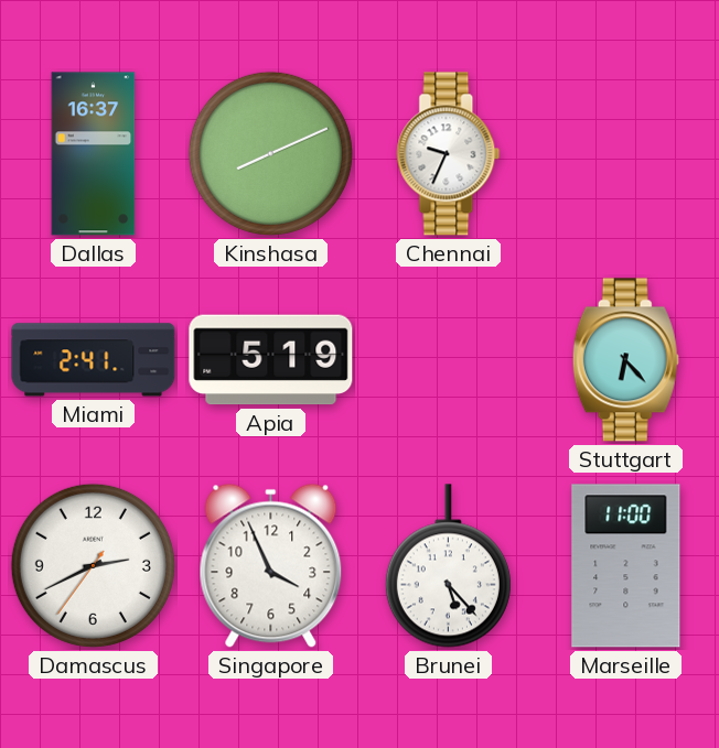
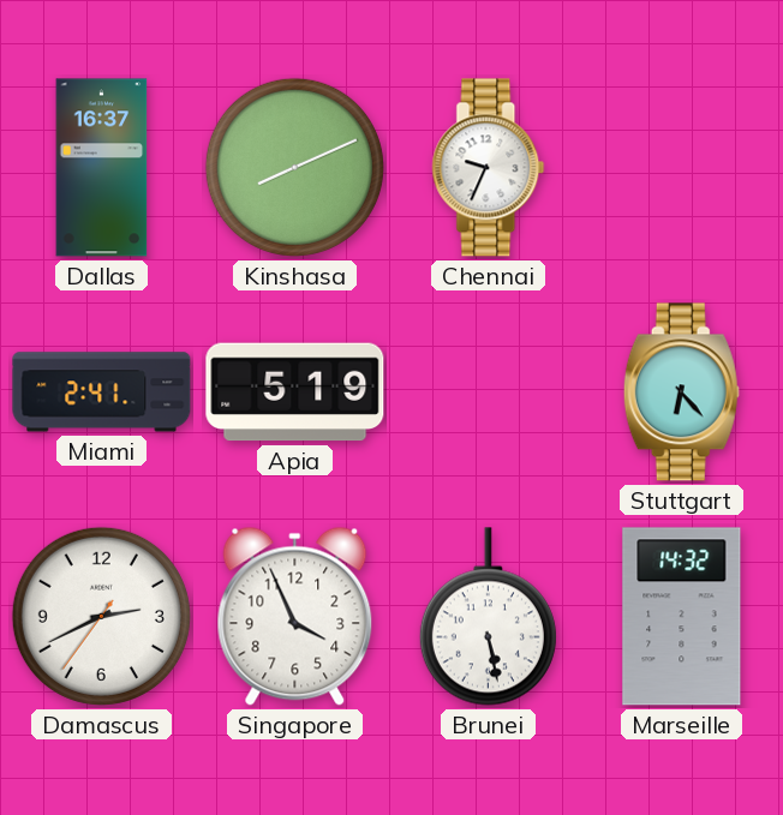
Brunei: 5:23 -> 5:28 (488, 617)
Marseille: 11:00 -> 14:32 (682, 617)
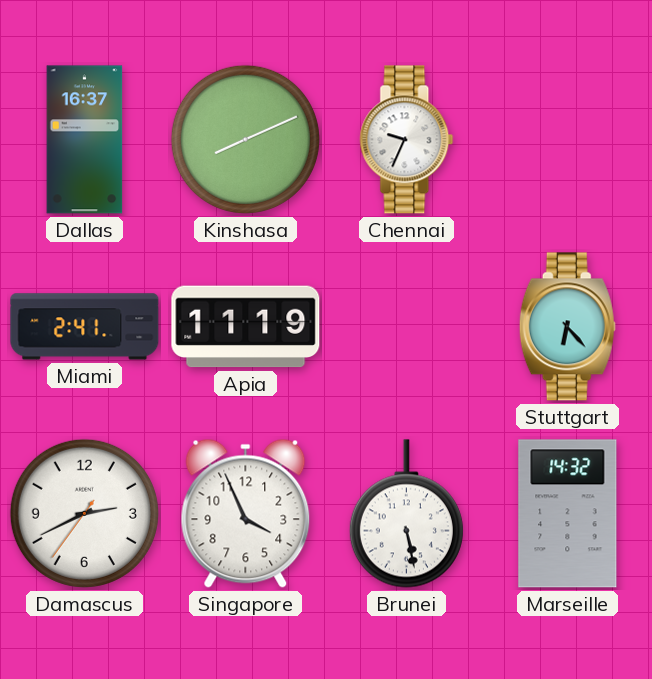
Apia: 5:19 -> 11:19 (246, 327)
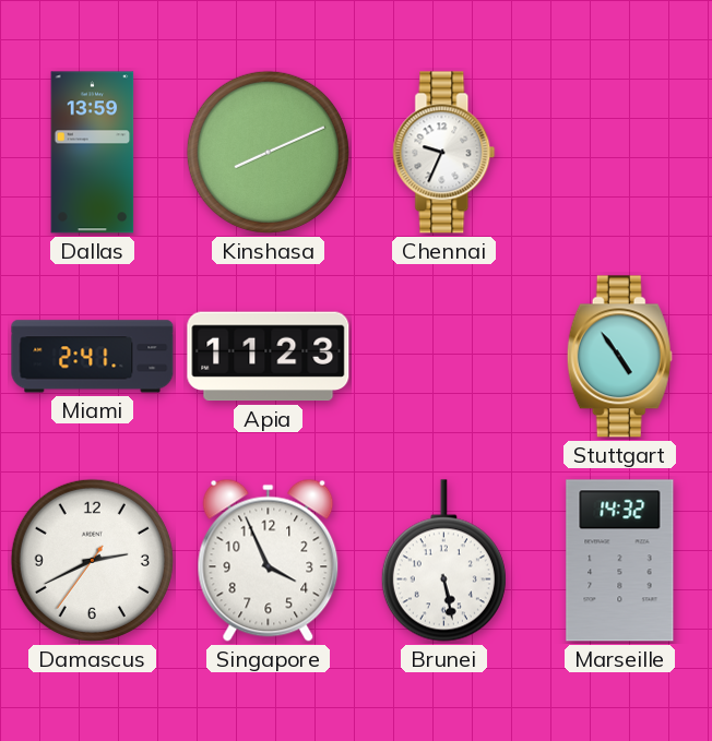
Dallas: 16:37 -> 13:59 (93, 153)
Apia: 11:19 -> 11:23 (269, 357)
Stuttgart: 6:23 -> 4:54 (619, 357)
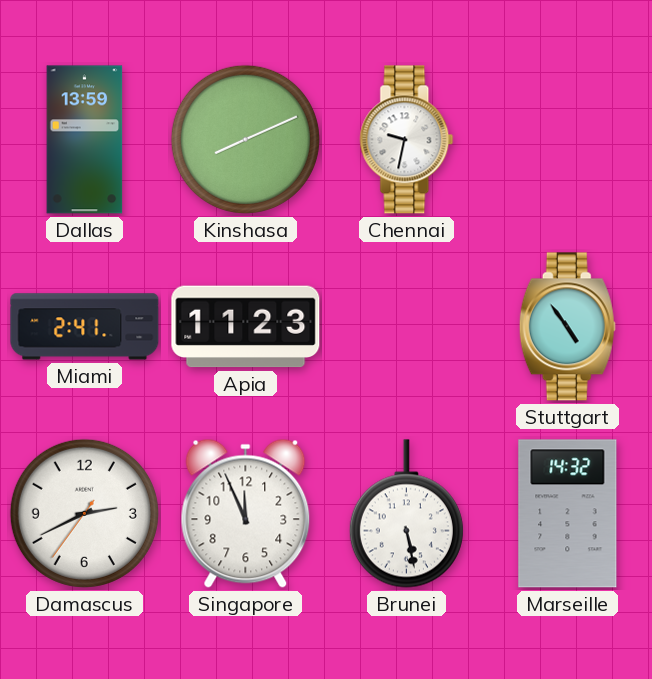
Chennai: 9:34 -> 9:32 (407, 140)
Singapore: 3:56 -> 11:56 (246, 513)
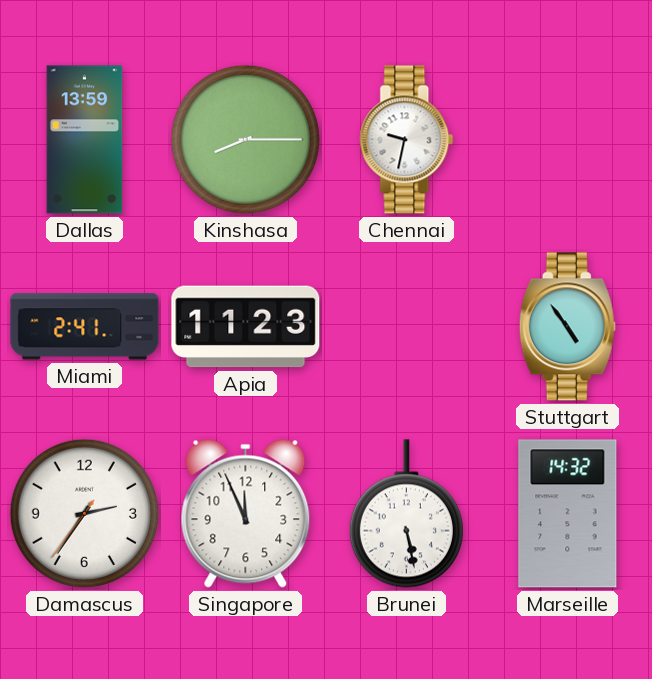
Kinshasa: 8:11 -> 8:15 (245, 139)
Damascus: 2:40 -> 2:35 (84, 513)
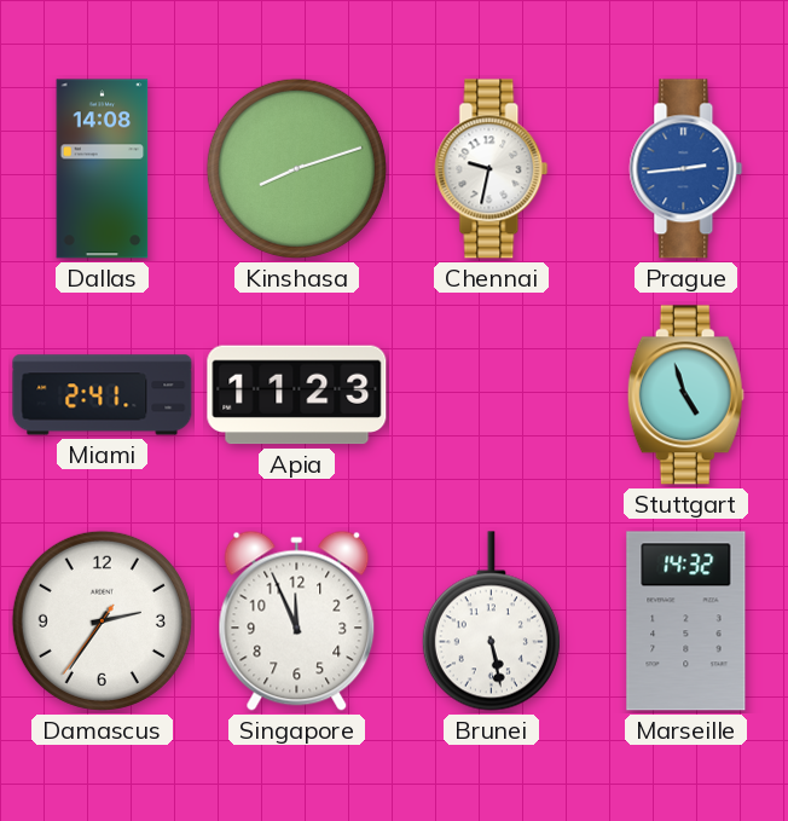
Dallas: 13:59 -> 14:08 (103, 169)
Kinshasa: 8:15 -> 8:12 (296, 168)
Prague: none -> 2:44 (686, 169)
Stuttgart: 4:54 -> 4:57 (685, 395)
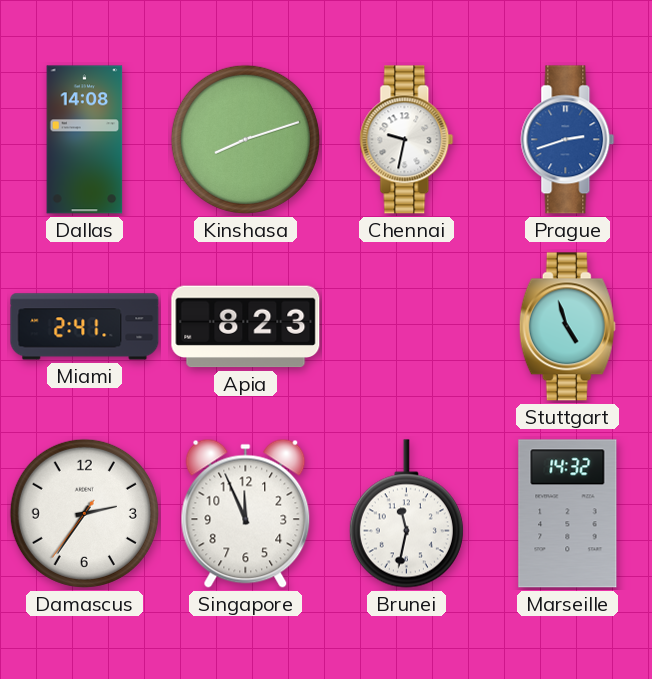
Prague: 2:44 -> 2:42 (568, 140)
Apia: 11:23 -> 8:23 (246, 327)
Brunei: 5:28 -> 11:32 (406, 514)
